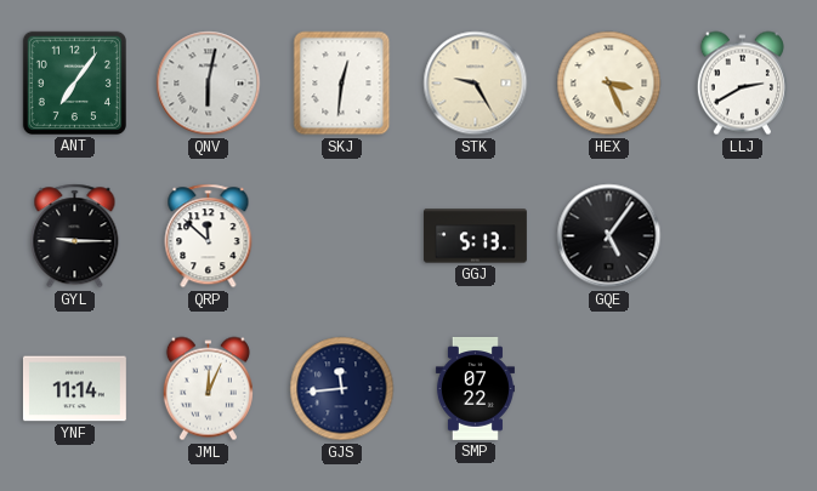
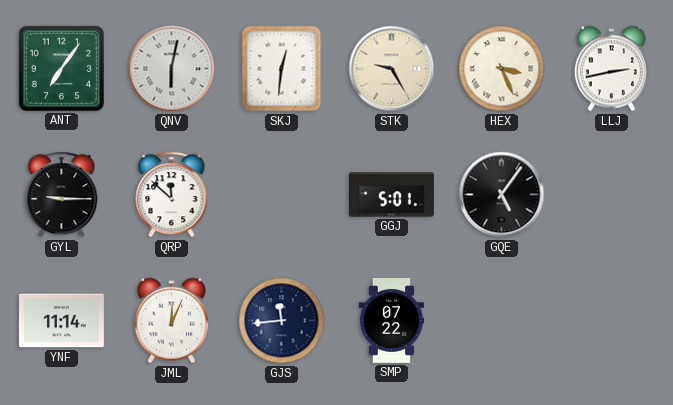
LLJ: 2:40 -> 2:43 (611, 69)
GGJ: 5:13 -> 5:01 (391, 195)
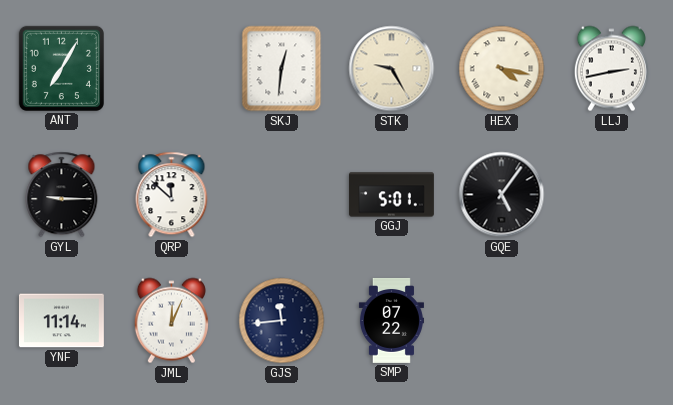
ANT: 7:06 -> 7:05 (61, 68)
QNV: 6:02 -> none (172, 69)
HEX: 3:26 -> 4:17 (502, 69)
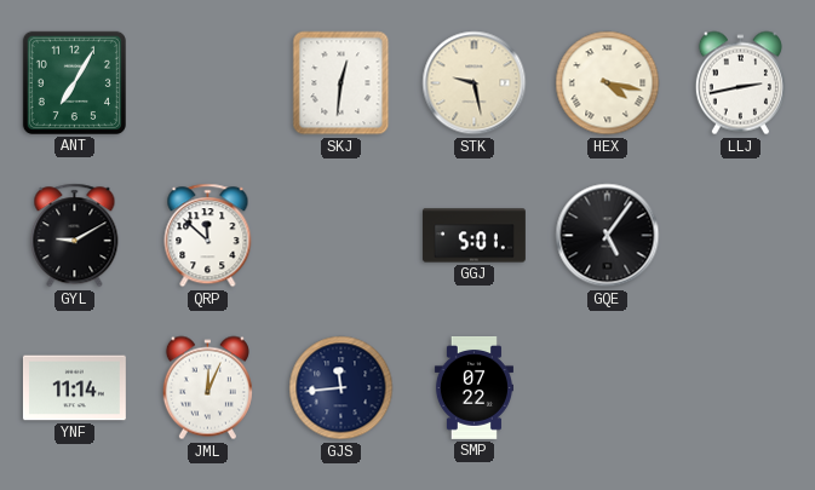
STK: 9:25 -> 9:28 (475, 83)
GYL: 9:15 -> 9:10 (75, 236)
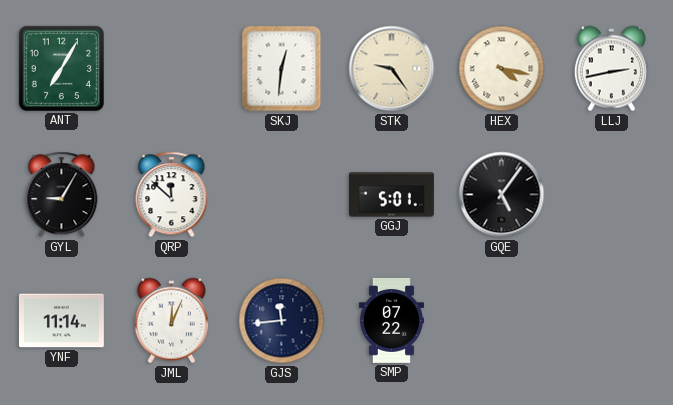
STK: 9:28 -> 9:24 (392, 69)
GYL: 9:10 -> 9:05 (62, 195)
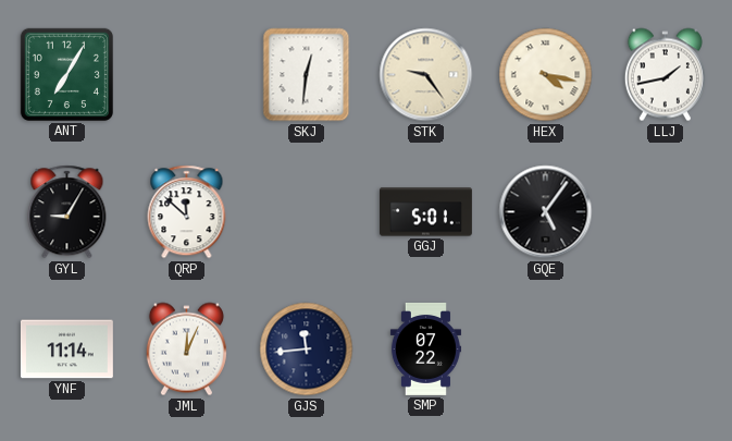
LLJ: 2:43 -> 1:43 (665, 75)
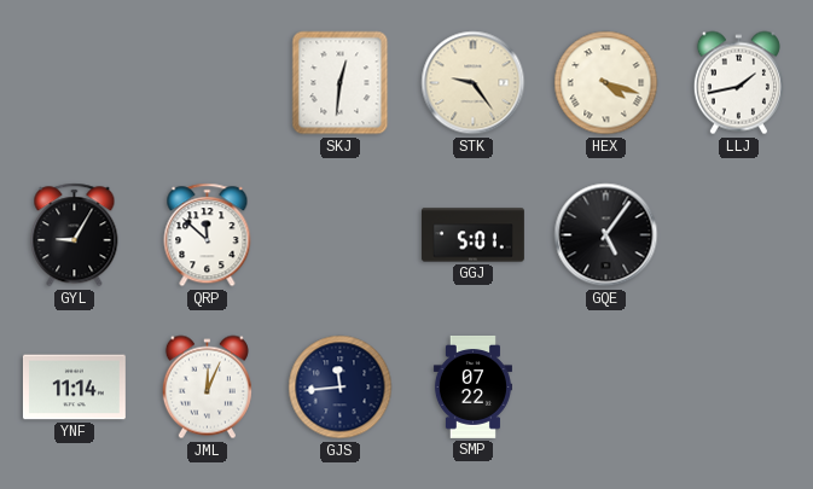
ANT: 7:05 -> none (66, 74)
HEX: 4:17 -> 4:18 (606, 83)
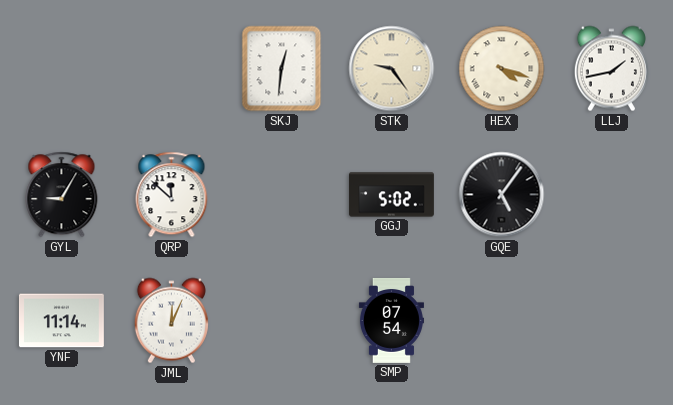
GGJ: 5:01 -> 5:02 (391, 195)
GJS: 11:44 -> none (341, 388)
SMP: 07:22 -> 07:54 (391, 321)
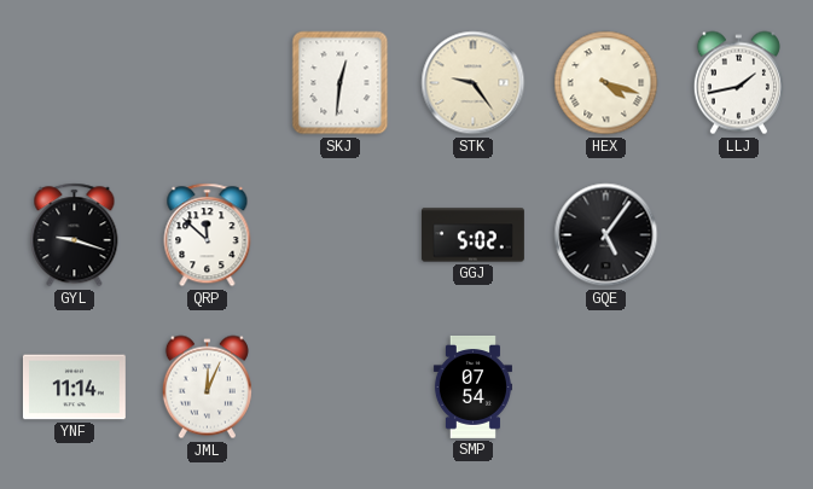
GYL: 9:05 -> 9:18 (75, 235)
